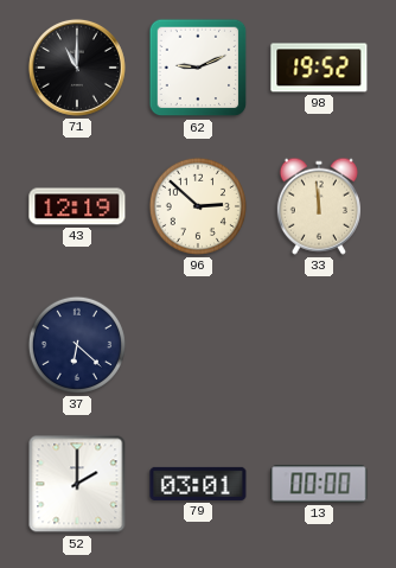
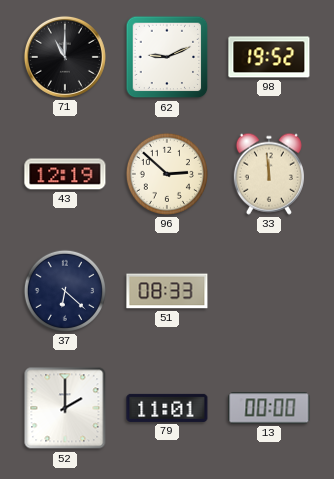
51: none -> 08:33 (167, 291)
79: 03:01 -> 11:01 (167, 408)
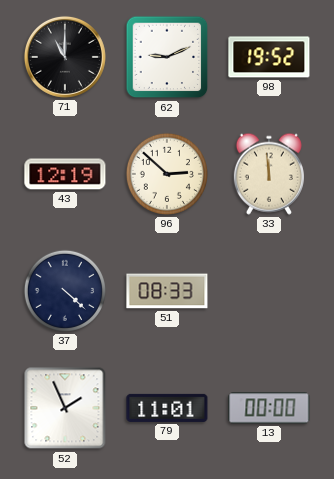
37: 6:22 -> 4:22 (65, 291)
52: 2:00 -> 1:56 (65, 408)
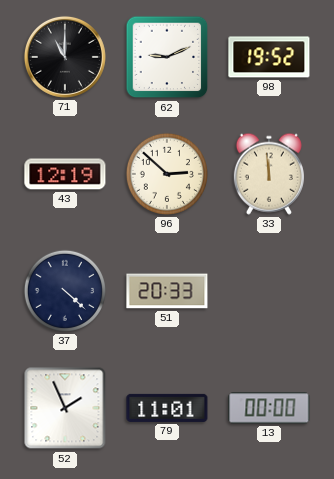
51: 08:33 -> 20:33 (167, 291)
